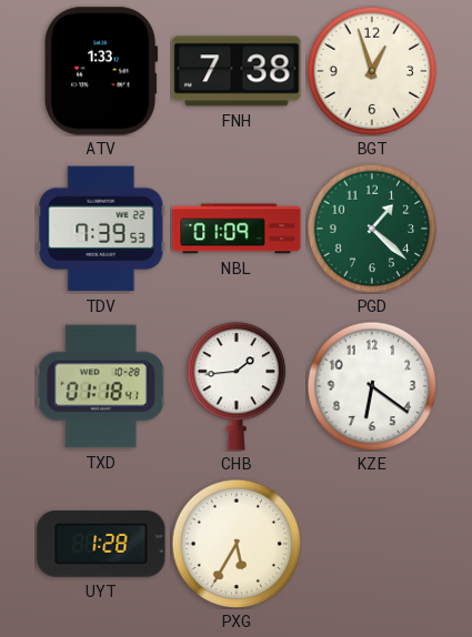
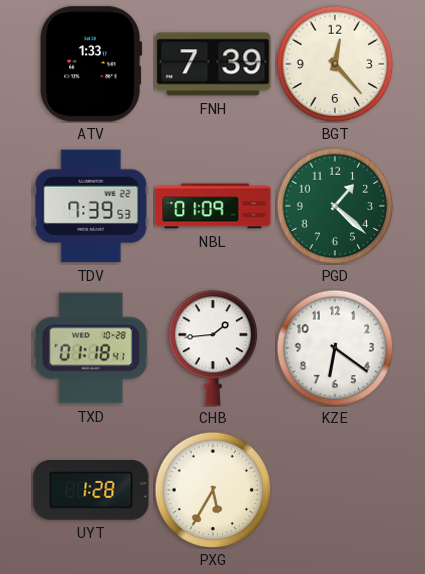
FNH: 7:38 -> 7:39 (213, 64)
BGT: 12:57 -> 12:23 (335, 64)
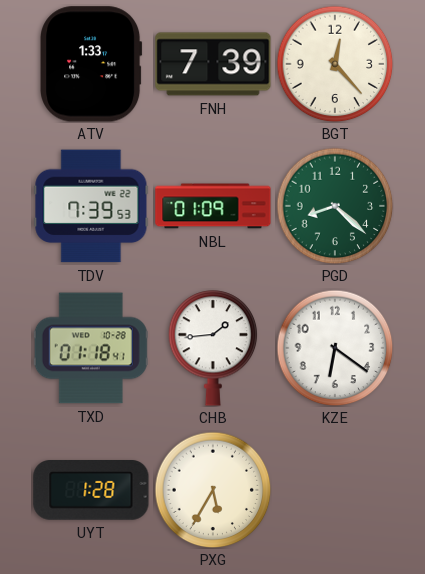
PGD: 1:22 -> 8:22 (335, 206)
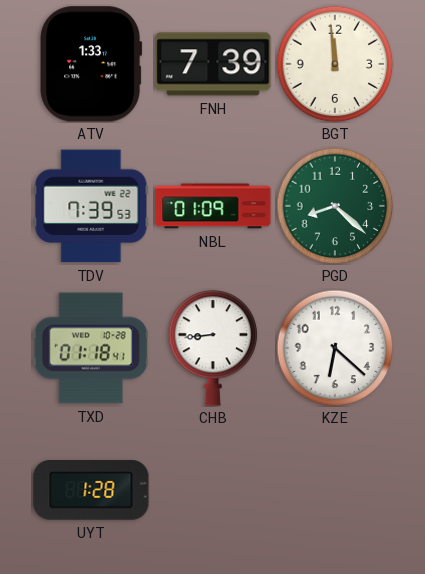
BGT: 12:23 -> 11:59 (335, 64)
CHB: 1:44 -> 8:44 (213, 348)
KZE: 6:21 -> 6:22 (335, 348)
PXG: 5:35 -> none (213, 490)
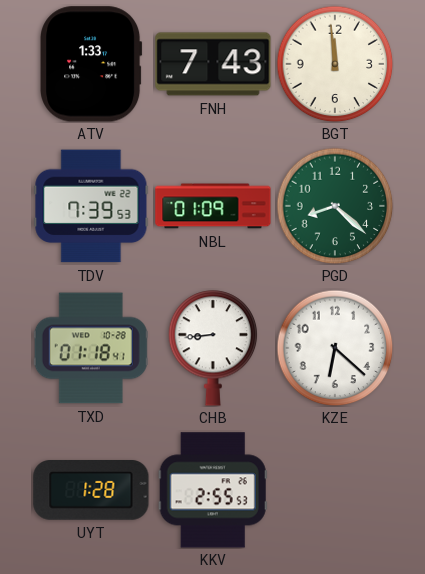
FNH: 7:39 -> 7:43 (213, 64)
KKV: none -> 2:55 (213, 490)
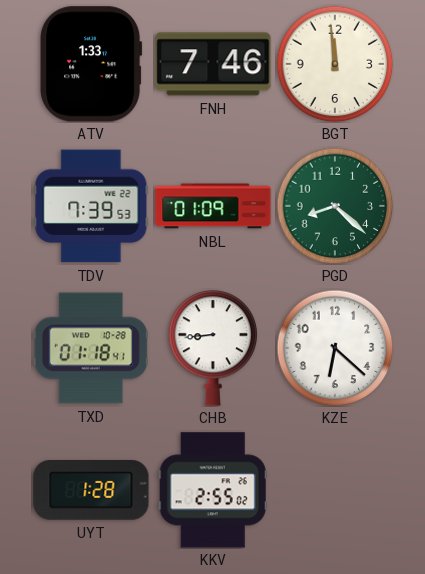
FNH: 7:43 -> 7:46 (213, 64)
KKV: 2:55:53 -> 2:55:02 (213, 490)
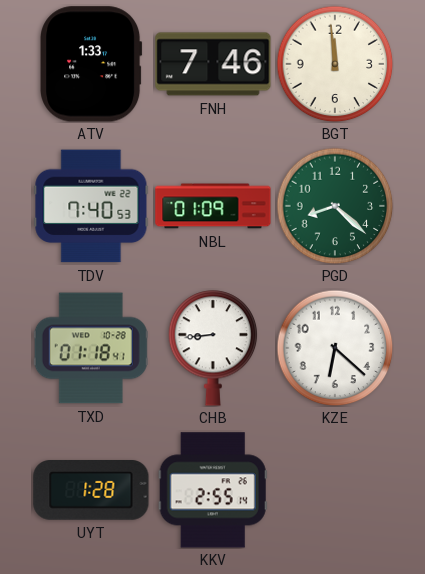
TDV: 7:39 -> 7:40 (91, 206)
KKV: 2:55:02 -> 2:55:14 (213, 490)
